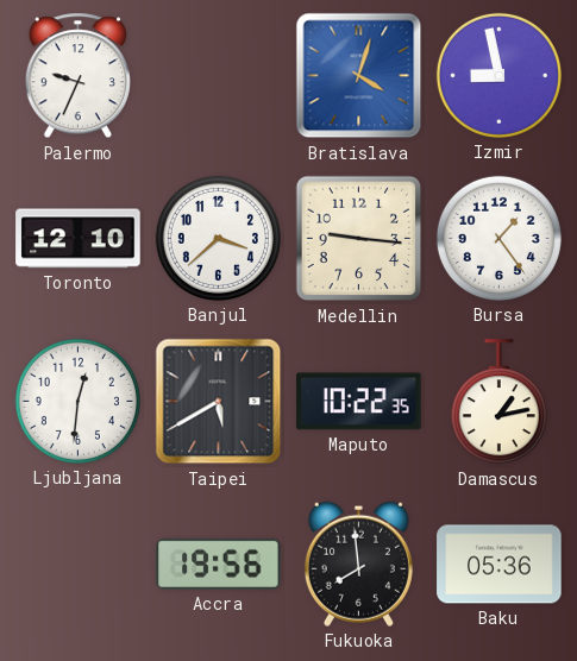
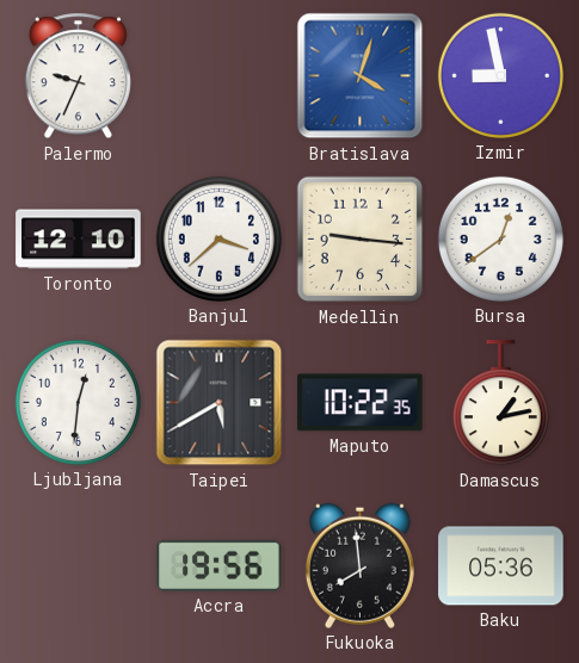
Bursa: 1:24 -> 12:39 (500, 238)
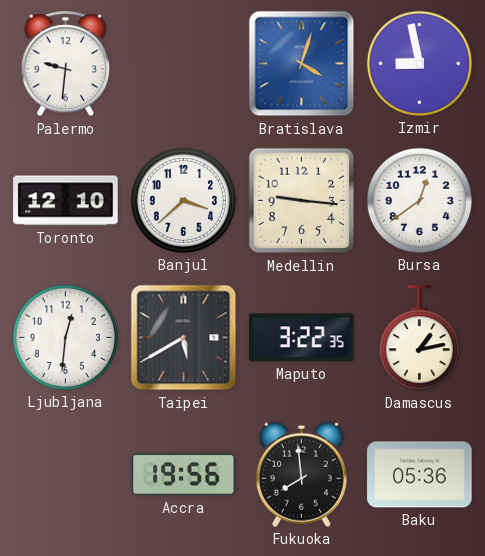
Palermo: 9:34 -> 9:31 (65, 64)
Maputo: 10:22 -> 3:22 (302, 338)
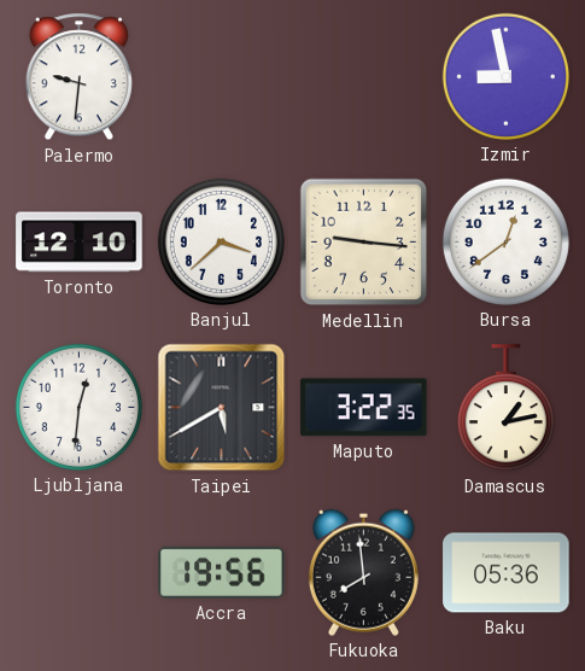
Bratislava: 4:03 -> none (302, 64)
